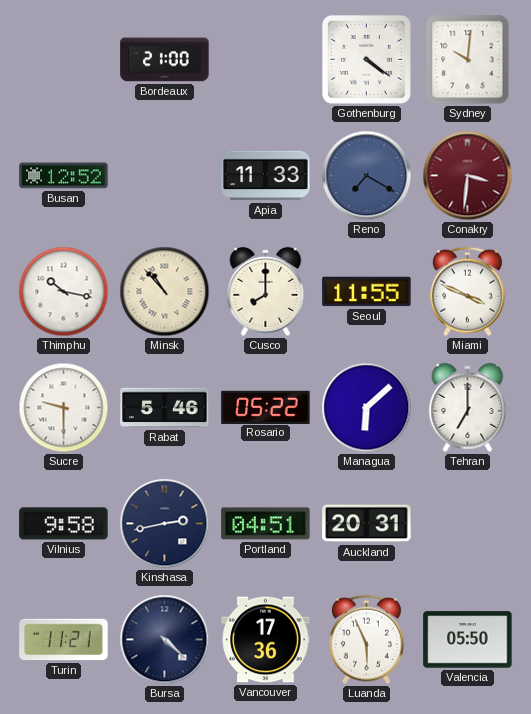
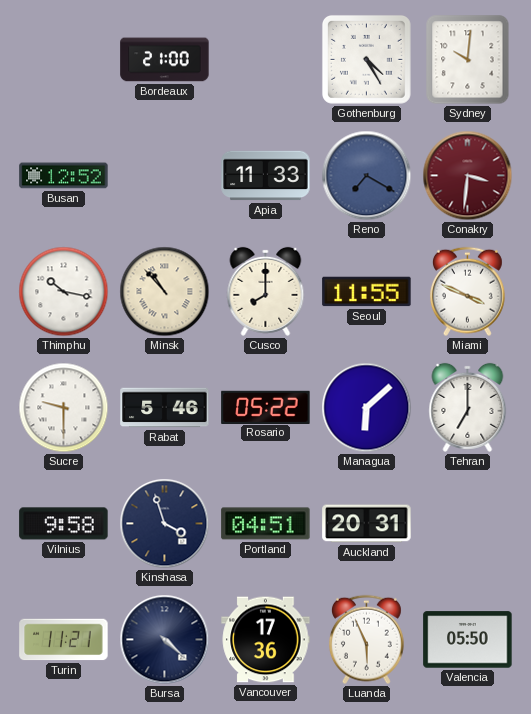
Gothenburg: 4:21 -> 4:25 (366, 59)
Kinshasa: 2:43 -> 3:57 (165, 524)
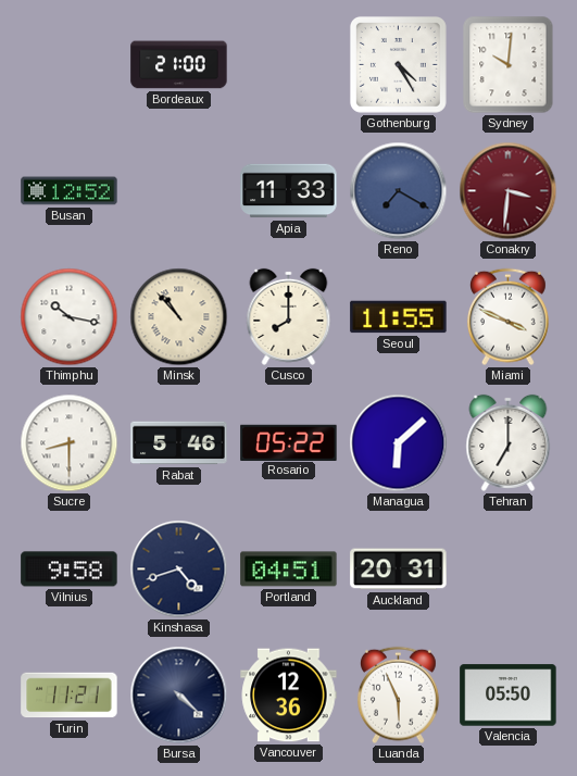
Sucre: 9:30 -> 8:30 (70, 443)
Kinshasa: 3:57 -> 4:42 (179, 570)
Vancouver: 17:36 -> 12:36 (289, 696)
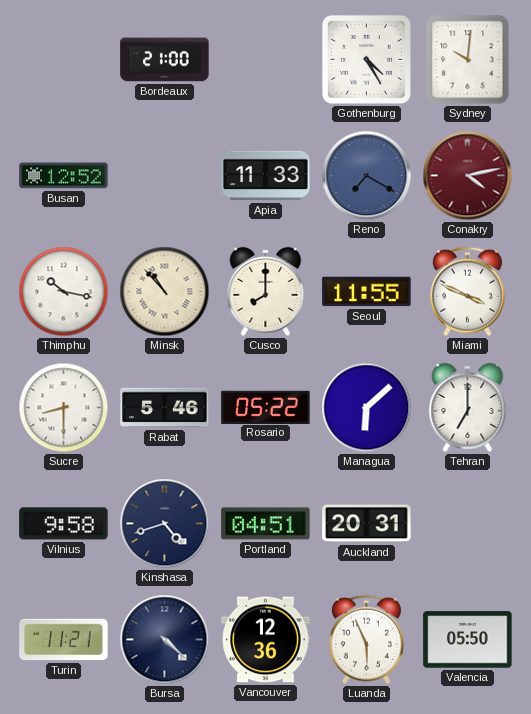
Conakry: 3:31 -> 4:13 (468, 176)
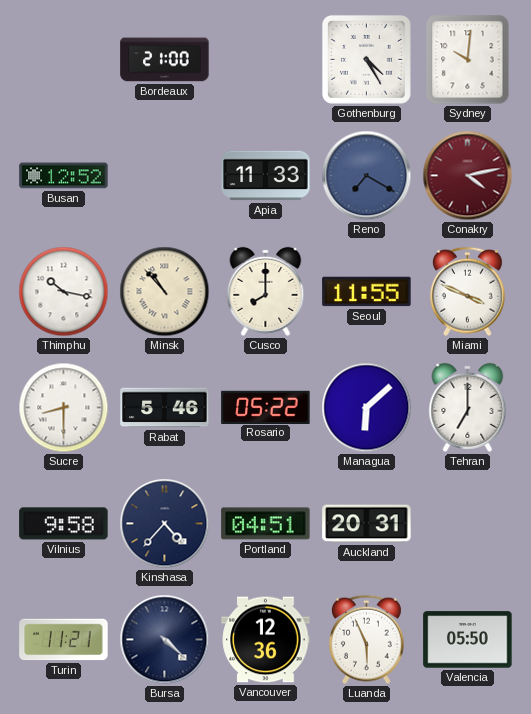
Kinshasa: 4:42 -> 4:37 (165, 524)
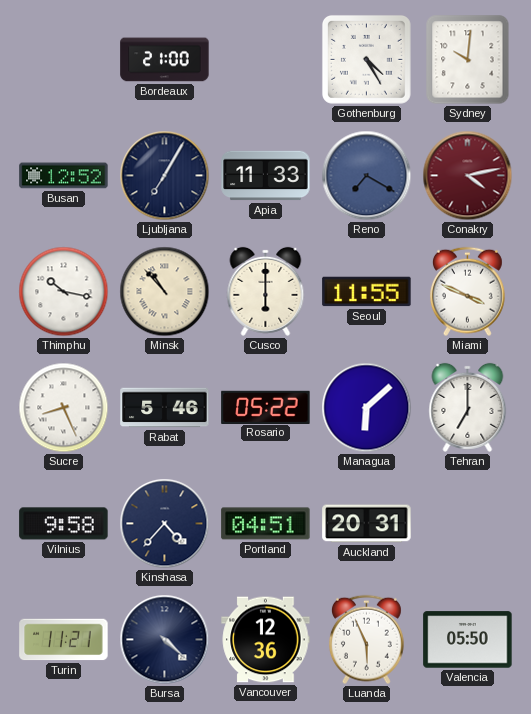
Ljubljana: none -> 7:05 (165, 176)
Cusco: 8:00 -> 6:00 (266, 291)
Sucre: 8:30 -> 8:26 (64, 408)
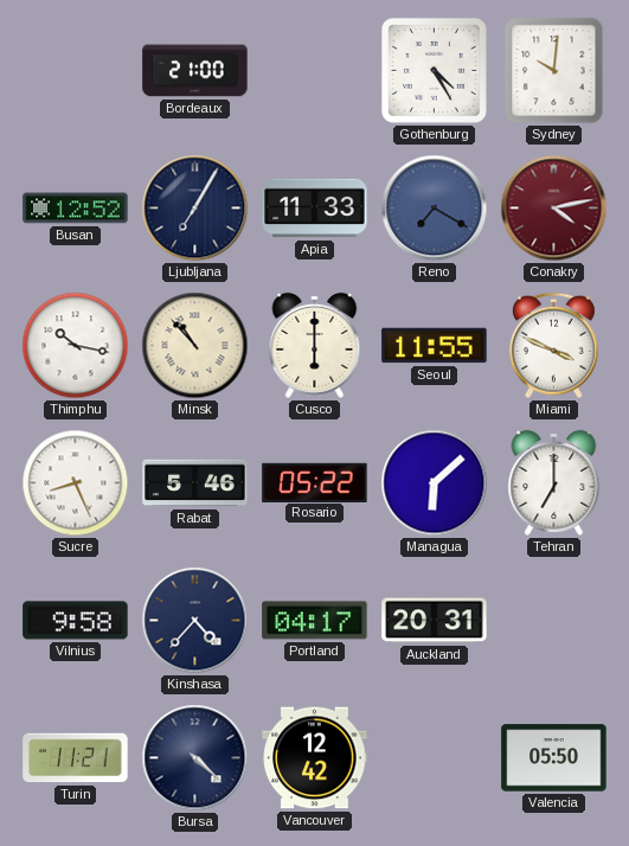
Portland: 04:51 -> 04:17 (315, 621)
Vancouver: 12:36 -> 12:42 (315, 758)
Luanda: 5:56 -> none (366, 640)
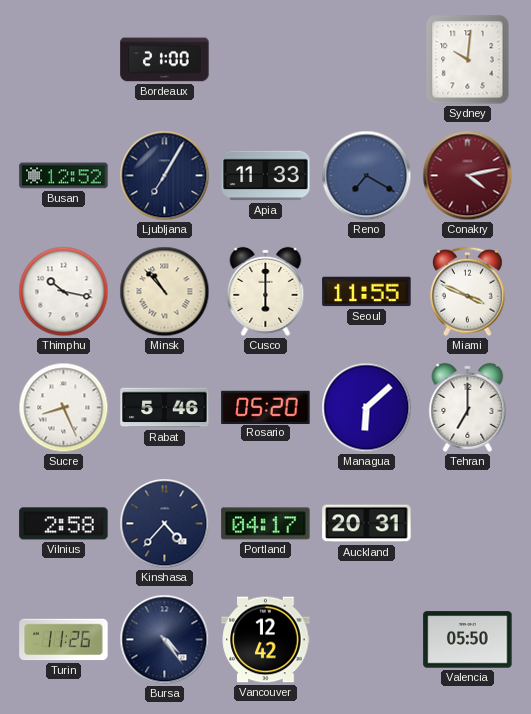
Gothenburg: 4:25 -> none (434, 70)
Rosario: 05:22 -> 05:20 (266, 407)
Vilnius: 9:58 -> 2:58 (64, 524)
Turin: 11:21 -> 11:26 (64, 640)
Bursa: 4:22 -> 4:24 (165, 640)
